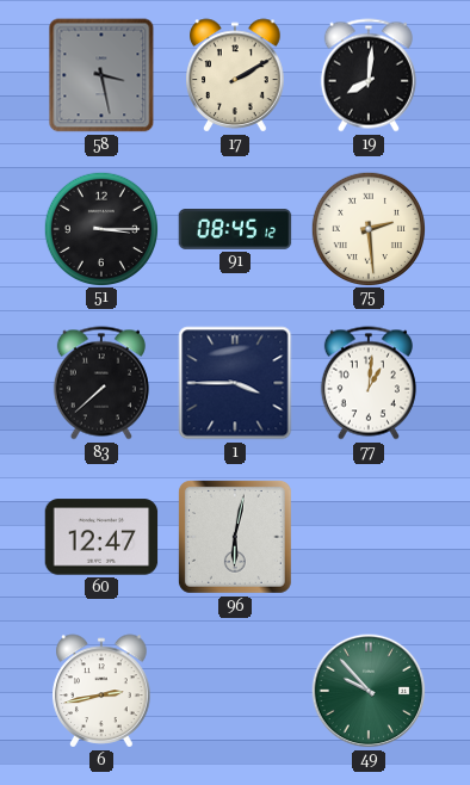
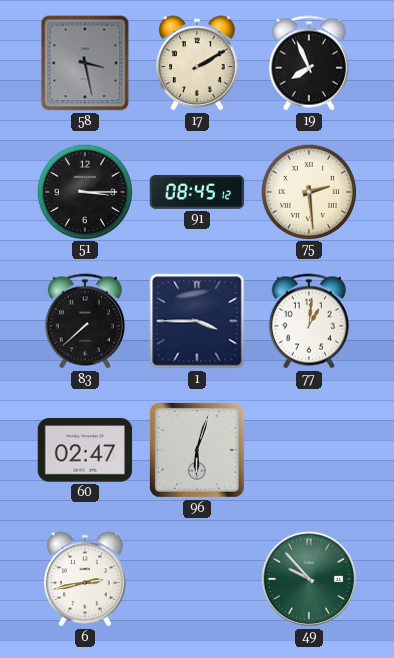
19: 8:01 -> 7:56 (309, 63)
60: 12:47 -> 02:47 (85, 450)
96: 6:02 -> 6:03 (197, 450)
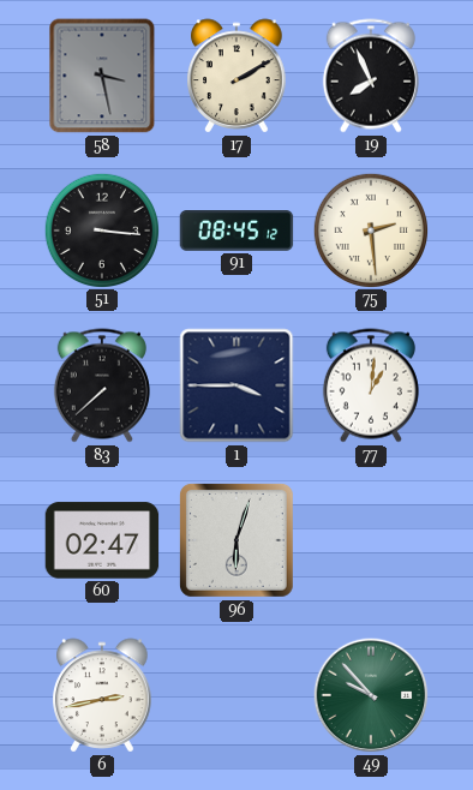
51: 3:15 -> 3:16 (101, 229)
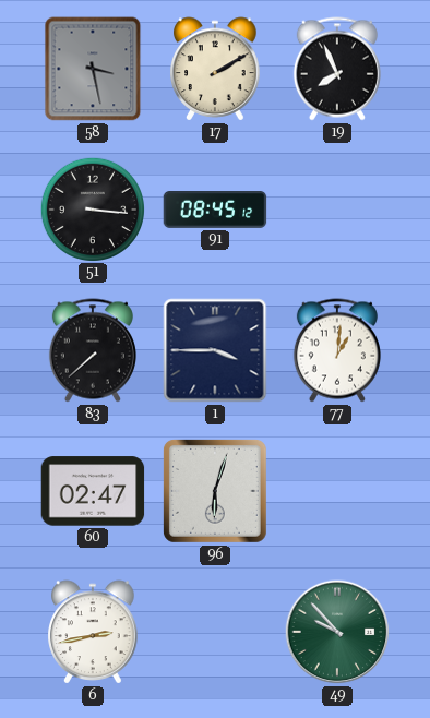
75: 2:29 -> none (370, 229)
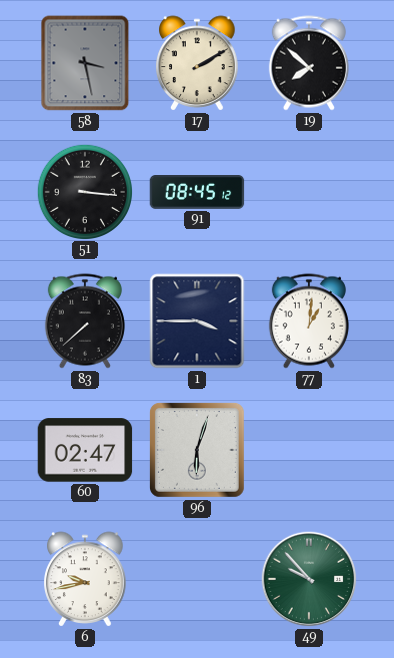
19: 7:56 -> 7:52 (309, 63)
6: 2:43 -> 9:43 (85, 579)
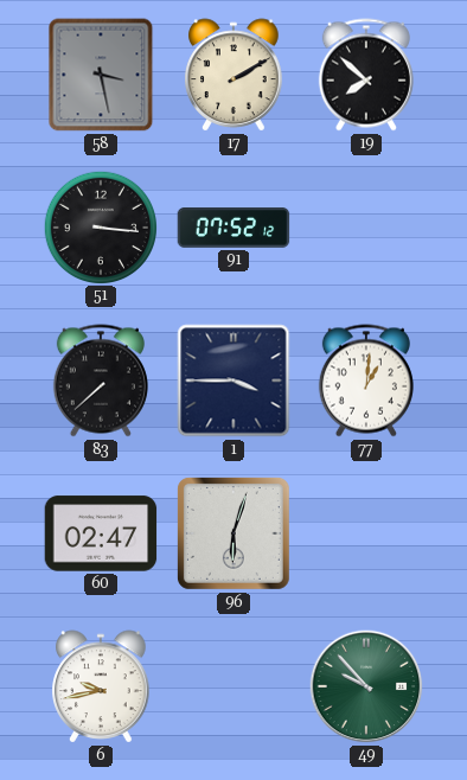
91: 08:45 -> 07:52 (233, 229)
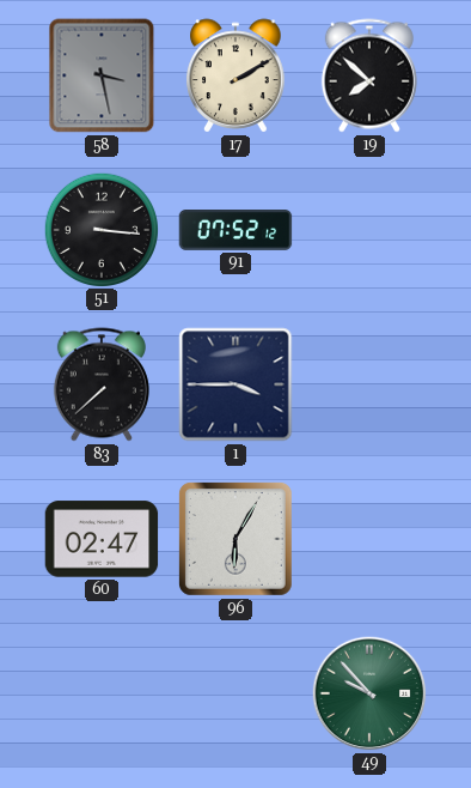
77: 1:01 -> none (366, 381)
96: 6:03 -> 6:05 (235, 539)
6: 9:43 -> none (101, 686)
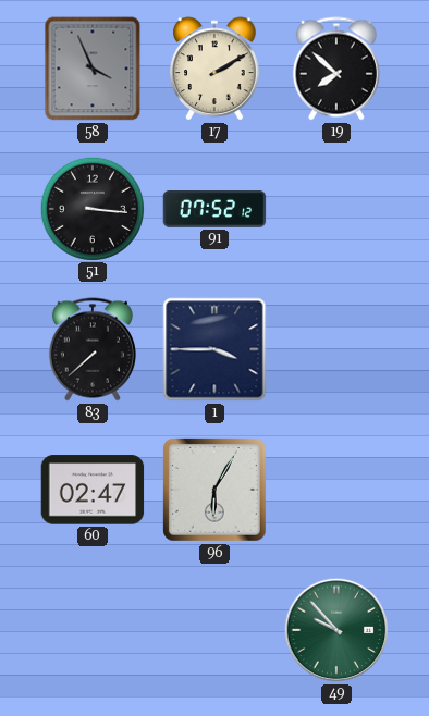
58: 3:28 -> 3:56 (93, 69)
